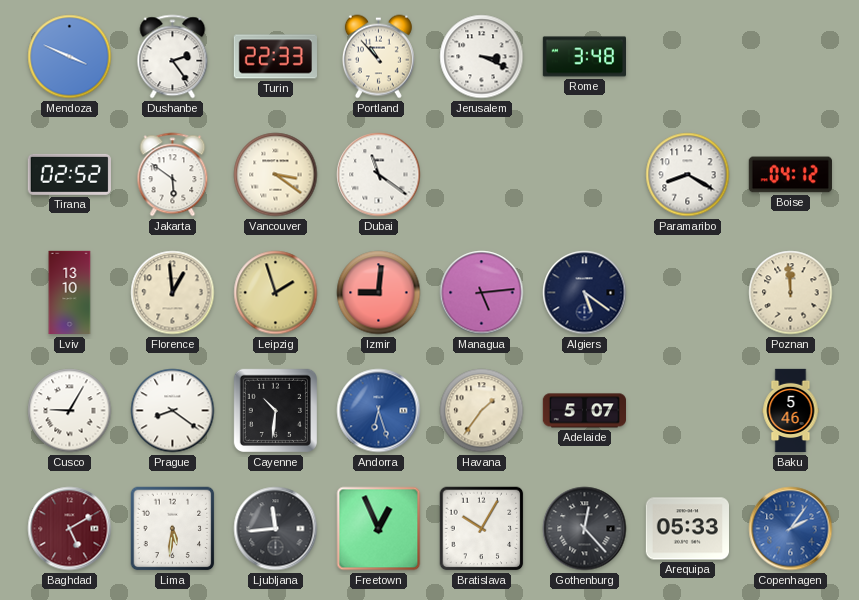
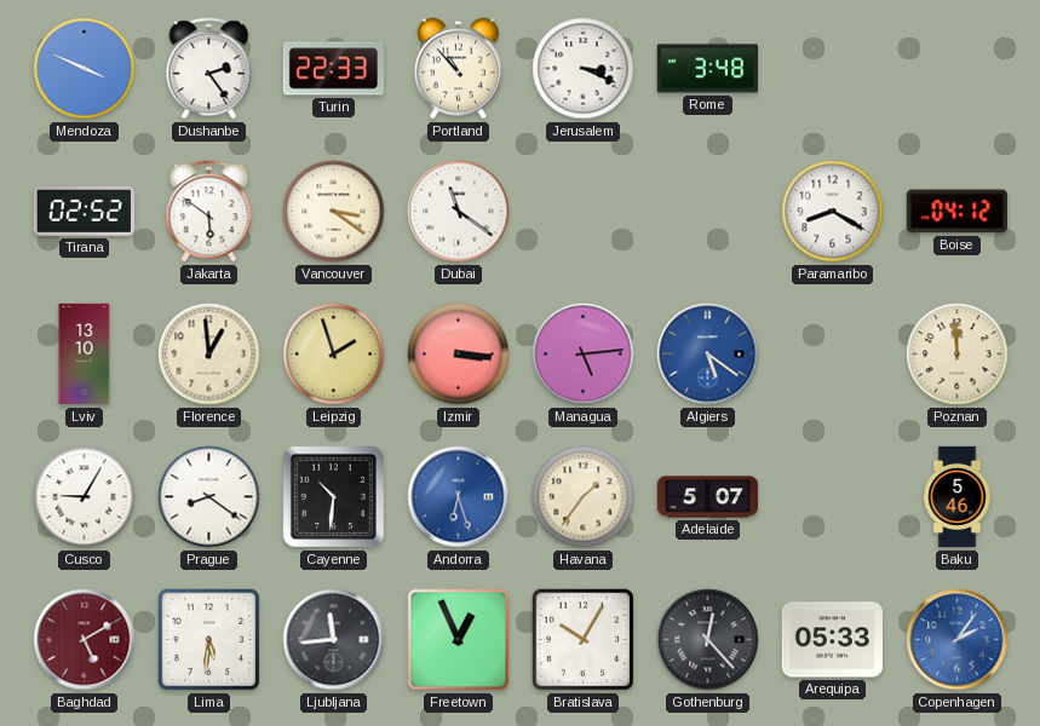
Izmir: 9:01 -> 3:16 (459, 355)
Algiers dial: navy -> blue (708, 355)
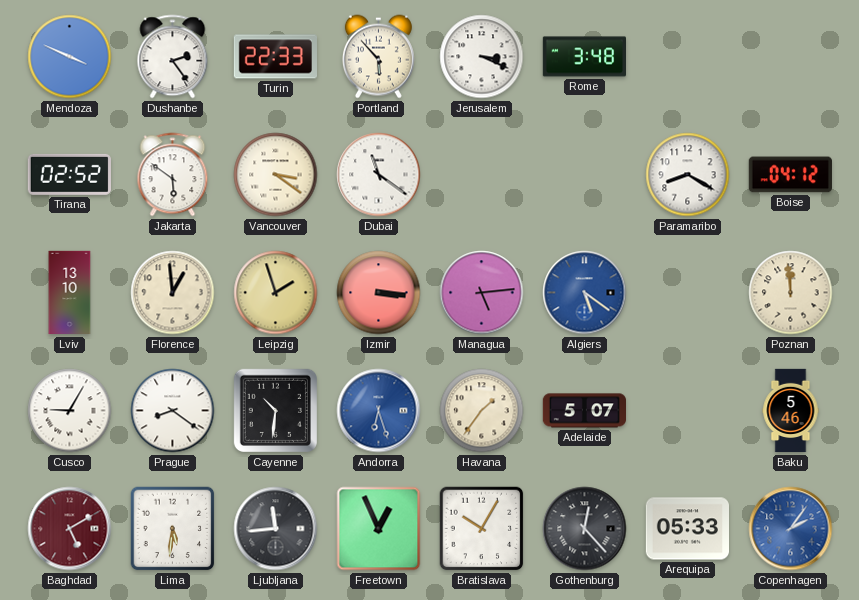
Portland: 10:53 -> 5:53 (378, 57)
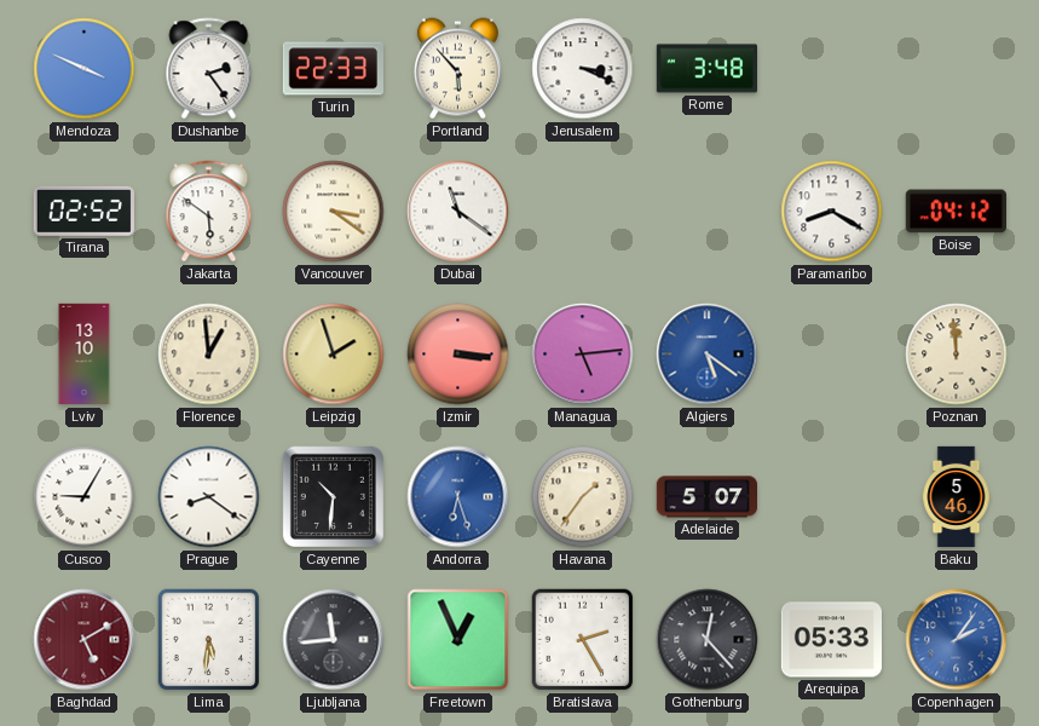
Bratislava: 10:05 -> 2:25 (583, 640)
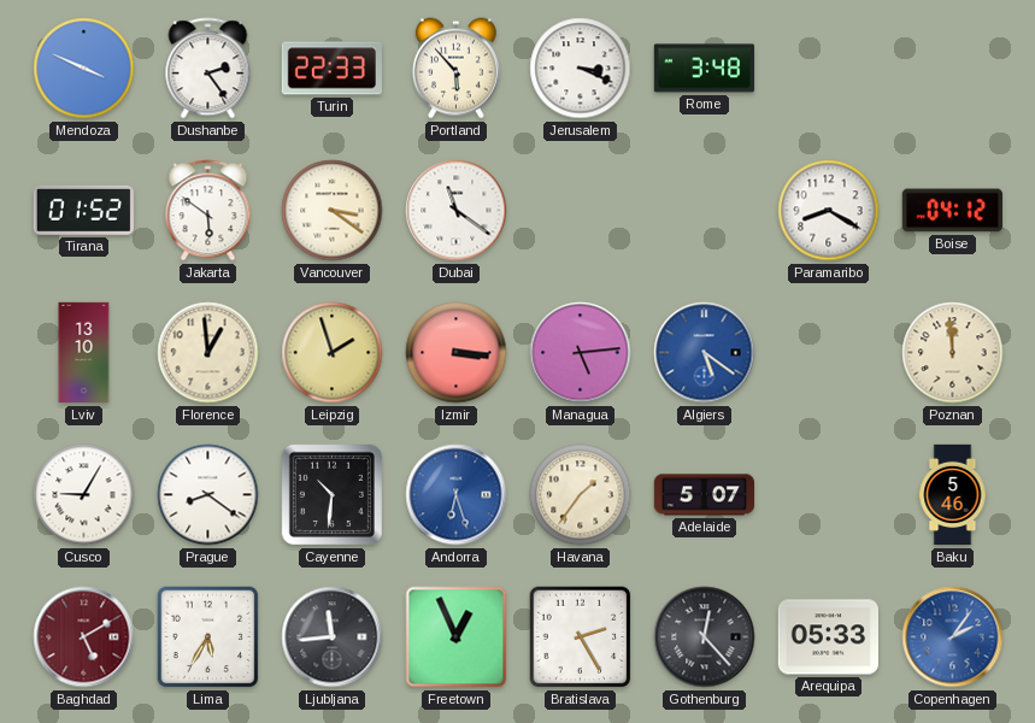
Tirana: 02:52 -> 01:52 (83, 210)
Lima: 5:31 -> 5:35 (208, 637)
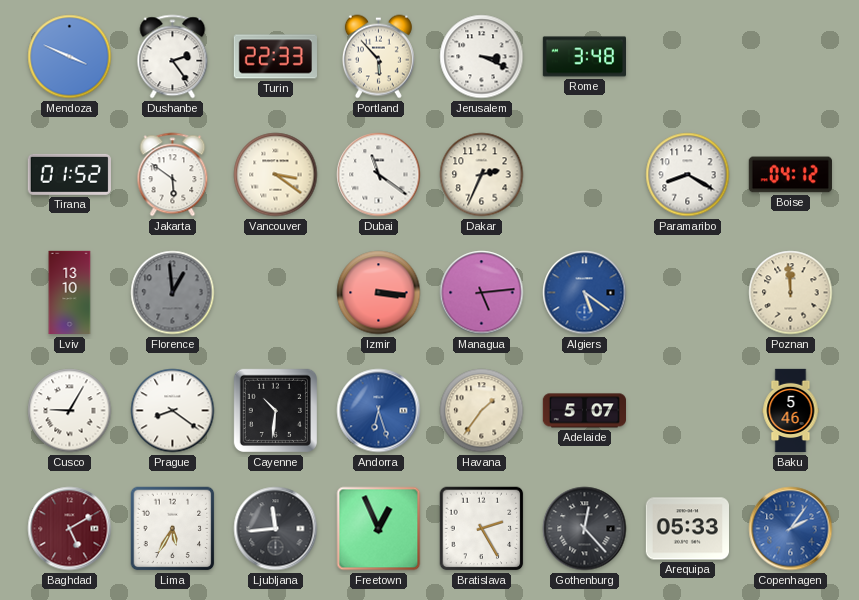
Dakar: none -> 2:34 (482, 175)
Florence dial: cream -> grey (173, 293)
Leipzig: 1:57 -> none (333, 353)
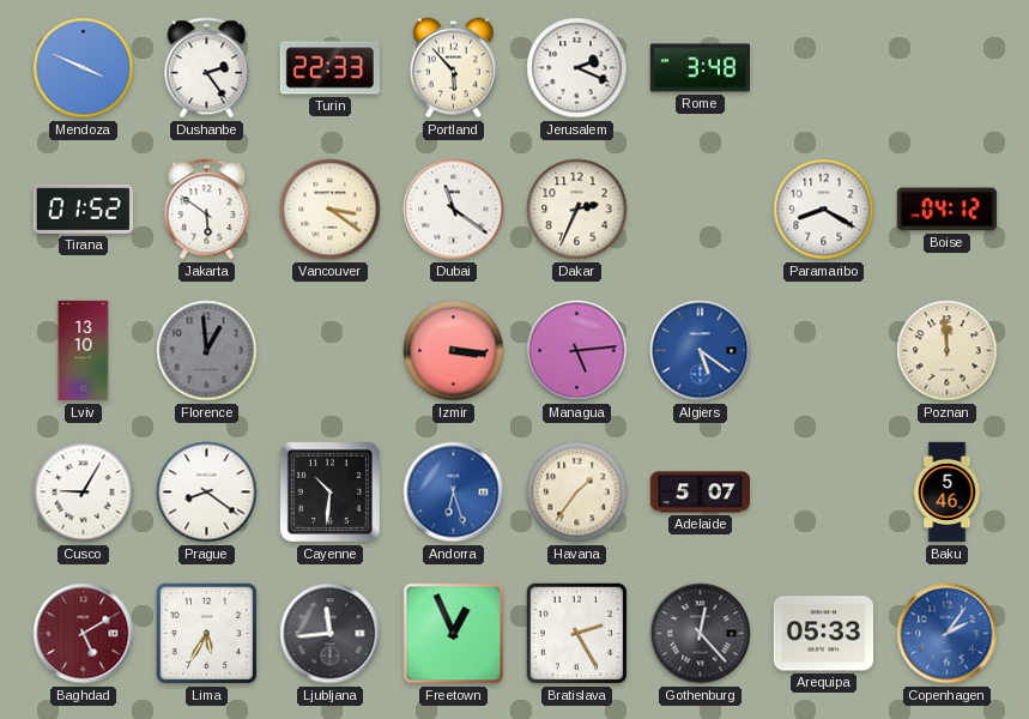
Jerusalem: 3:19 -> 2:19 (577, 68)
